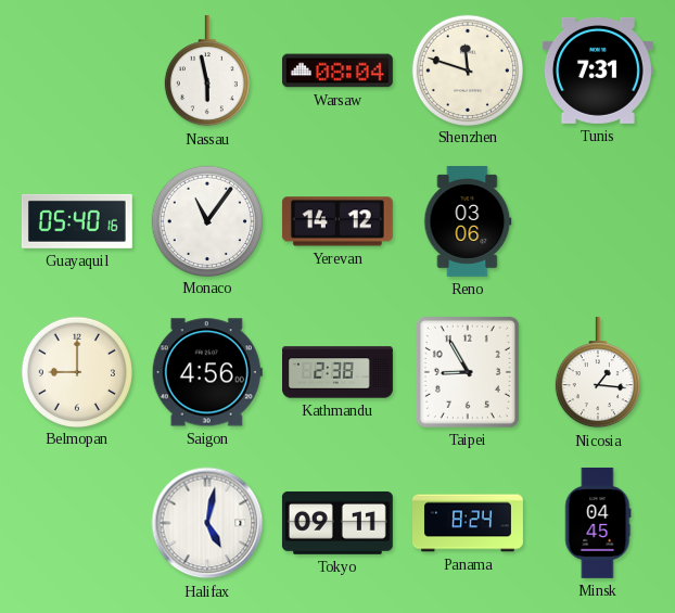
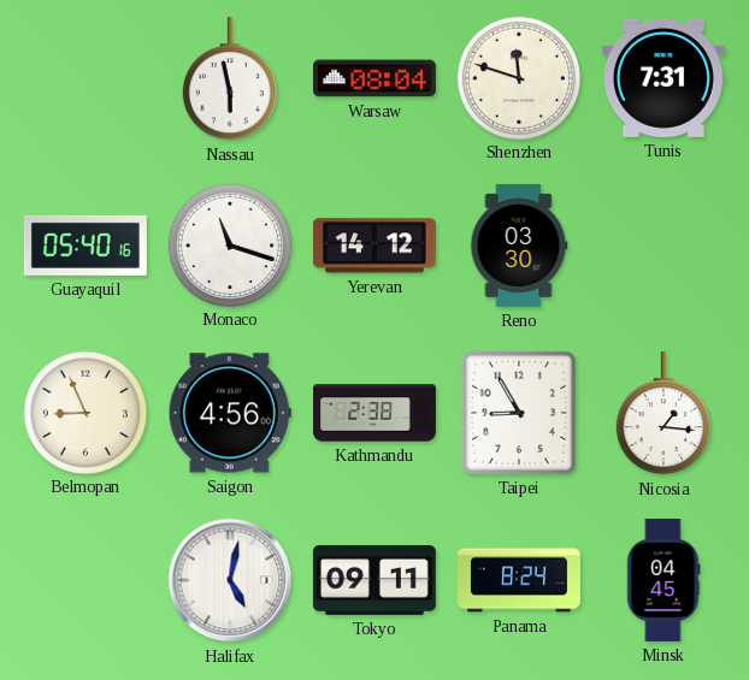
Monaco: 11:06 -> 11:18 (229, 244)
Reno: 03:06 -> 03:30 (519, 246)
Belmopan: 9:00 -> 8:56 (84, 412)
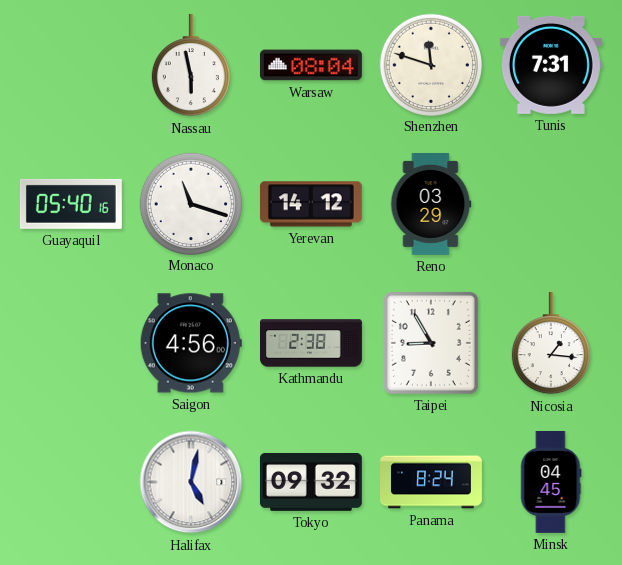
Reno: 03:30 -> 03:29 (431, 204)
Belmopan: 8:56 -> none (84, 412)
Tokyo: 09:11 -> 09:32 (311, 482)
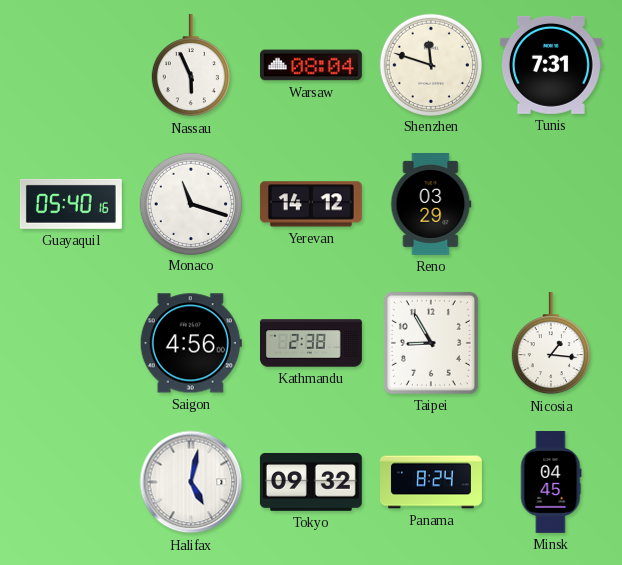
Nassau: 5:58 -> 5:56 (191, 65)
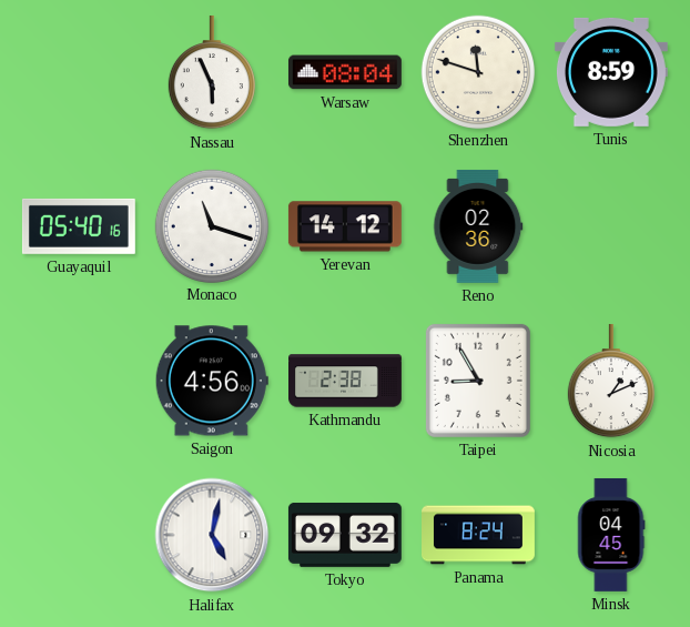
Tunis: 7:31 -> 8:59 (611, 72)
Reno: 03:29 -> 02:36 (478, 226)
Nicosia: 1:16 -> 1:11 (611, 381)
